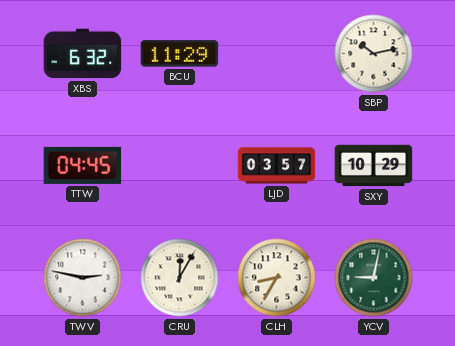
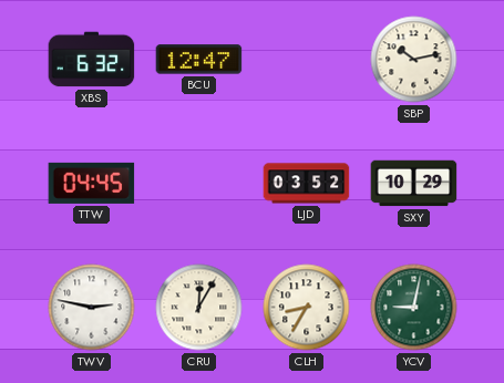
BCU: 11:29 -> 12:47 (199, 60)
LJD: 03:57 -> 03:52 (307, 184)
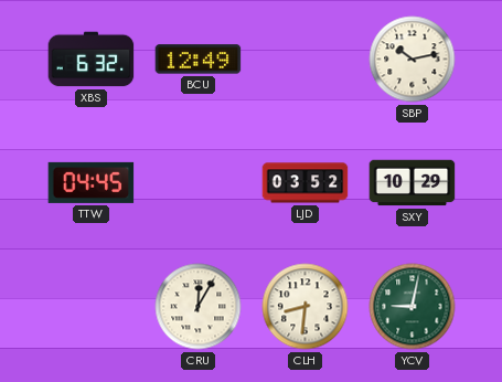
BCU: 12:47 -> 12:49 (199, 60)
TWV: 2:47 -> none (92, 308)
CLH: 8:35 -> 8:31 (306, 307)
